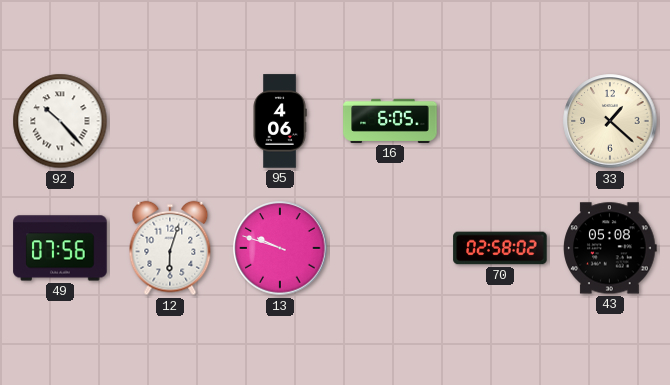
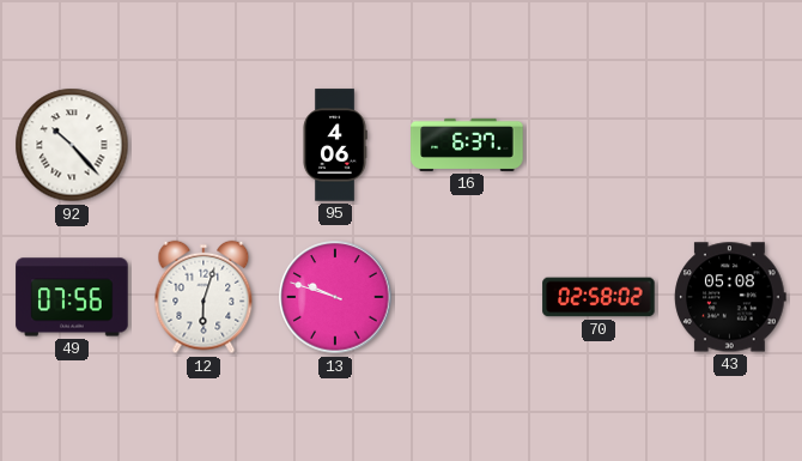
16: 6:05 -> 6:37 (467, 145)
33: 1:22 -> none (610, 121)
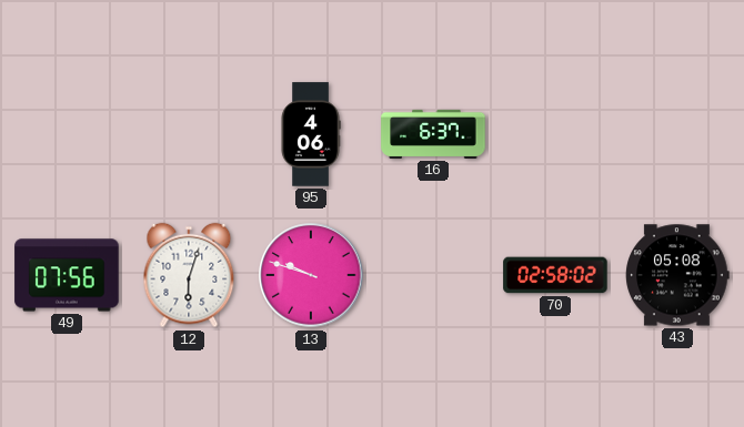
92: 10:23 -> none (72, 145)
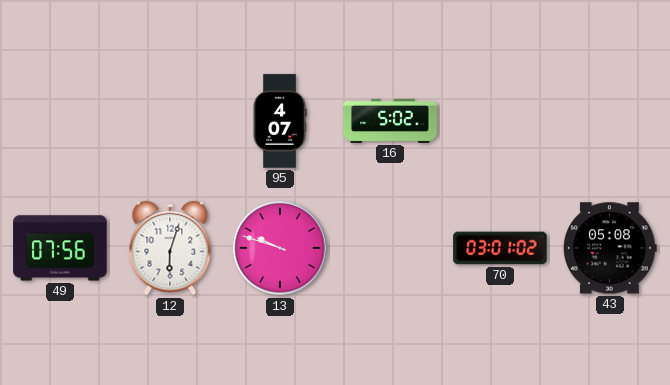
95: 4:06 -> 4:07 (280, 121)
16: 6:37 -> 5:02 (390, 121)
70: 02:58 -> 03:01 (500, 248)
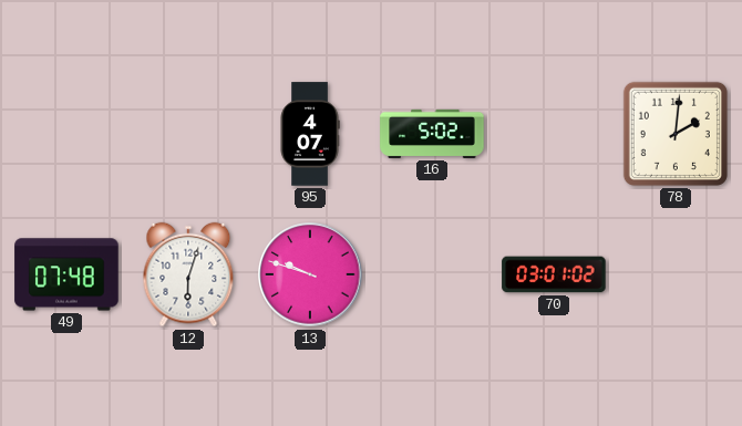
78: none -> 2:01 (676, 134)
49: 07:56 -> 07:48 (66, 274)
43: 05:08 -> none (610, 248)
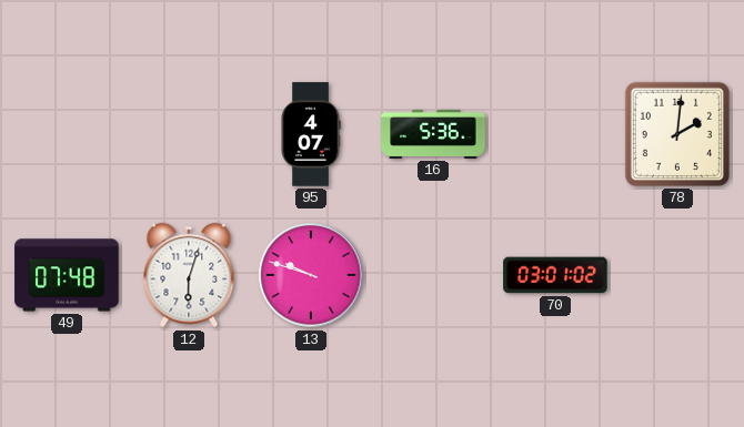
16: 5:02 -> 5:36 (433, 134)
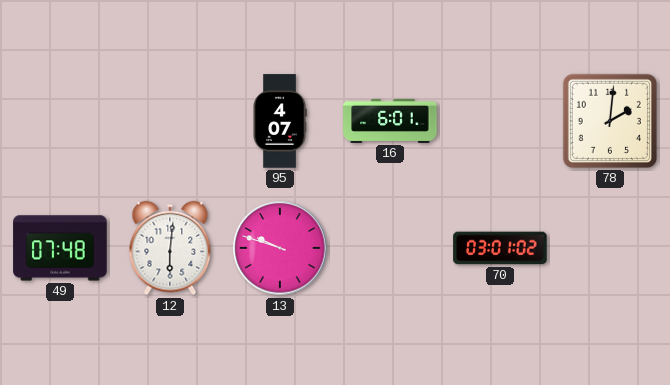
16: 5:36 -> 6:01 (390, 121)
12: 6:03 -> 6:01 (170, 248)
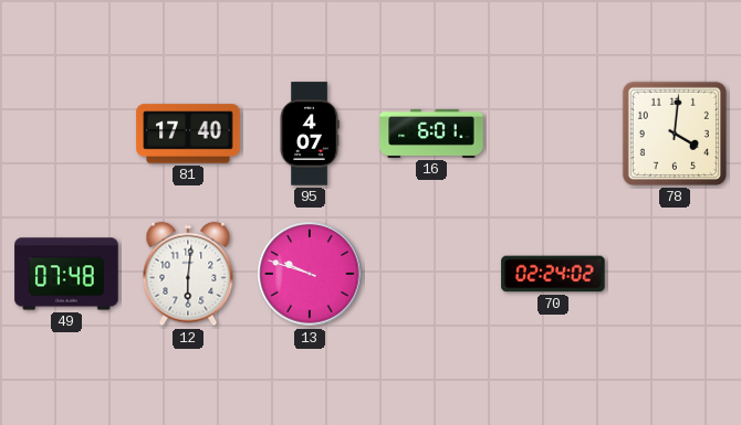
81: none -> 17:40 (188, 134)
78: 2:01 -> 4:01 (675, 134)
70: 03:01 -> 02:24 (553, 274)
